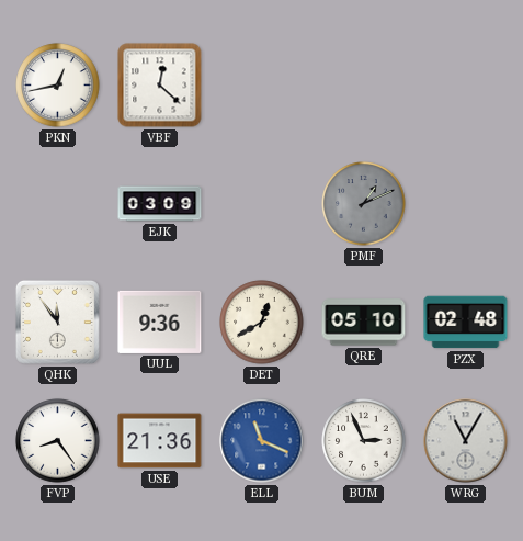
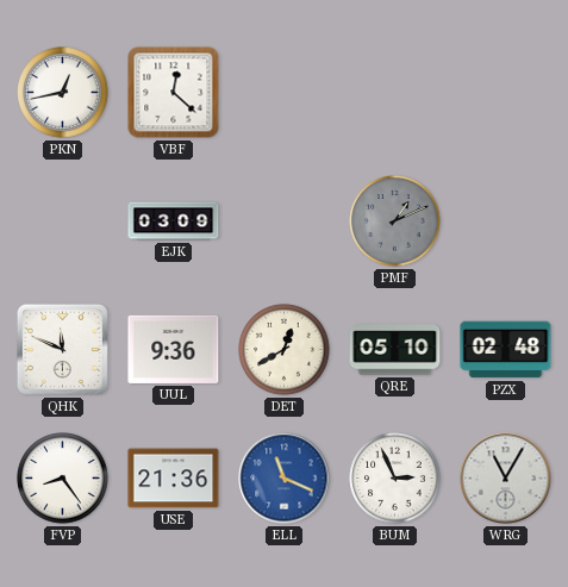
QHK: 11:54 -> 11:49 (62, 349)
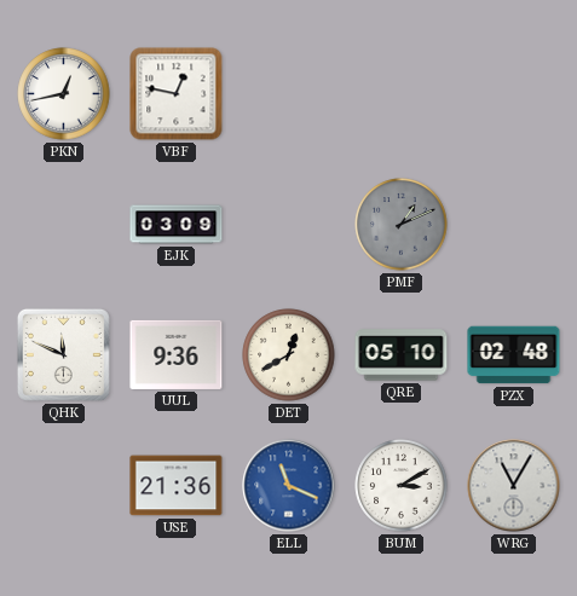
VBF: 12:22 -> 12:47 (177, 94)
FVP: 8:24 -> none (63, 479)
BUM: 2:56 -> 3:10 (402, 486)
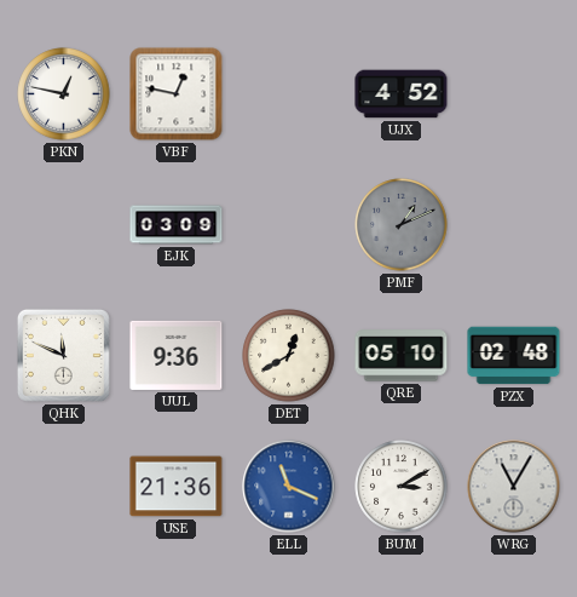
PKN: 12:43 -> 12:47 (64, 94)
UJX: none -> 4:52 (402, 94)
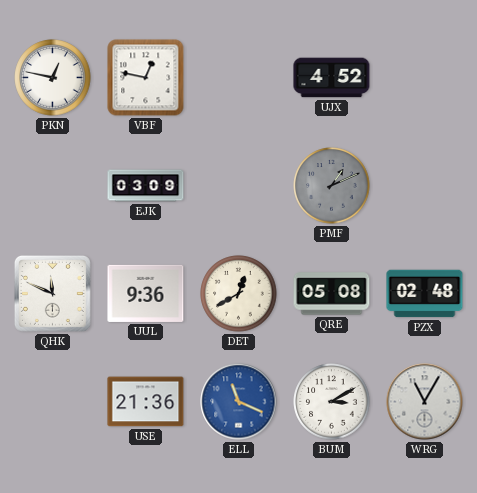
QRE: 05:10 -> 05:08 (332, 294)
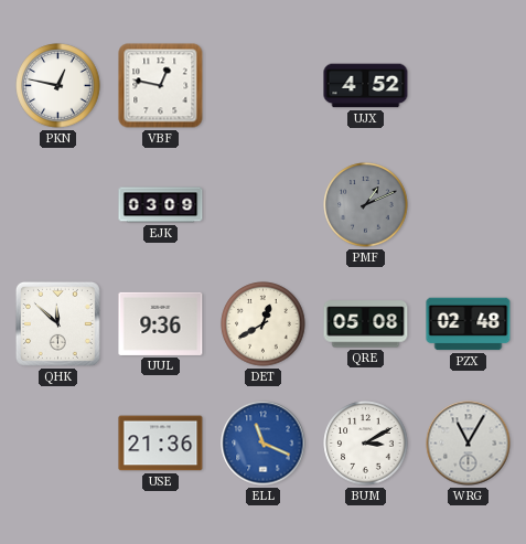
QHK: 11:49 -> 11:52 (57, 323)
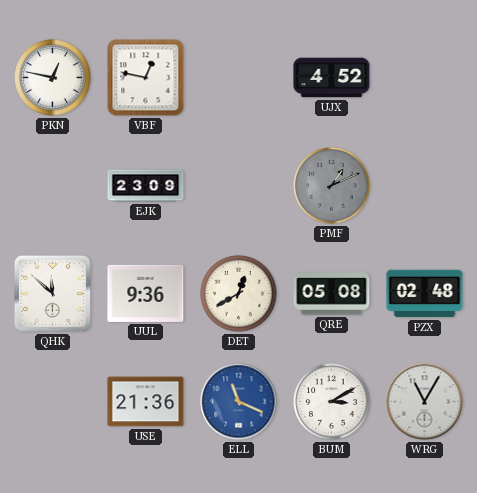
EJK: 03:09 -> 23:09 (146, 186)
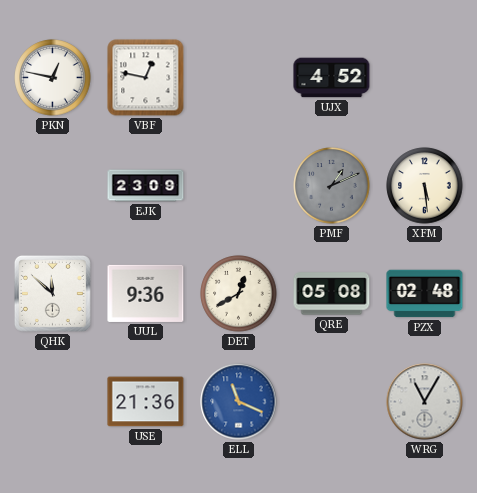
XFM: none -> 5:29 (425, 186)
BUM: 3:10 -> none (332, 402)
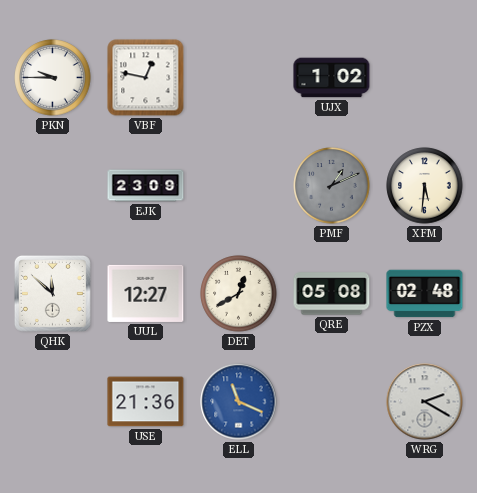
PKN: 12:47 -> 9:45 (53, 78)
UJX: 4:52 -> 1:02 (332, 78)
XFM: 5:29 -> 5:31 (425, 186)
UUL: 9:36 -> 12:27 (146, 293)
WRG: 11:05 -> 2:20 (425, 402)
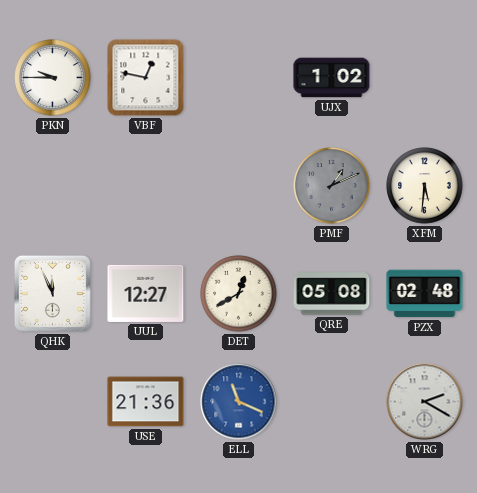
EJK: 23:09 -> none (146, 186)
QHK: 11:52 -> 11:56 (52, 293)
